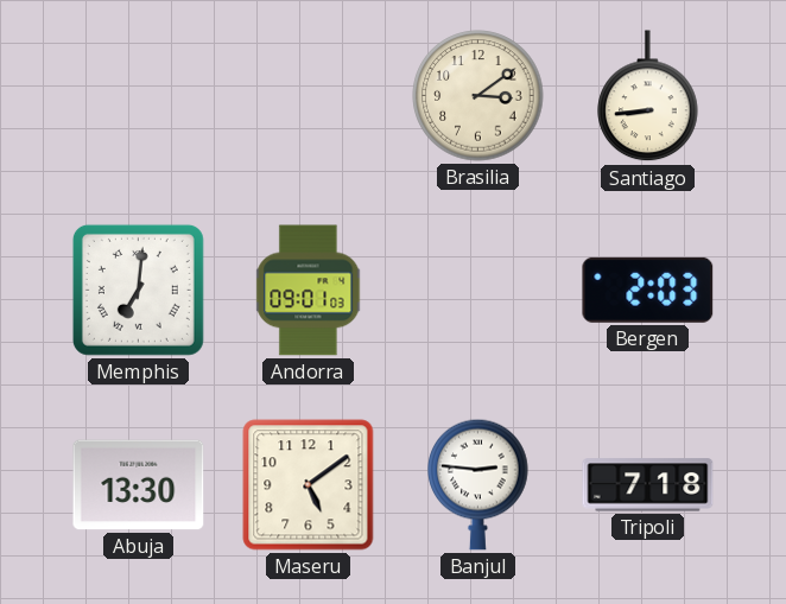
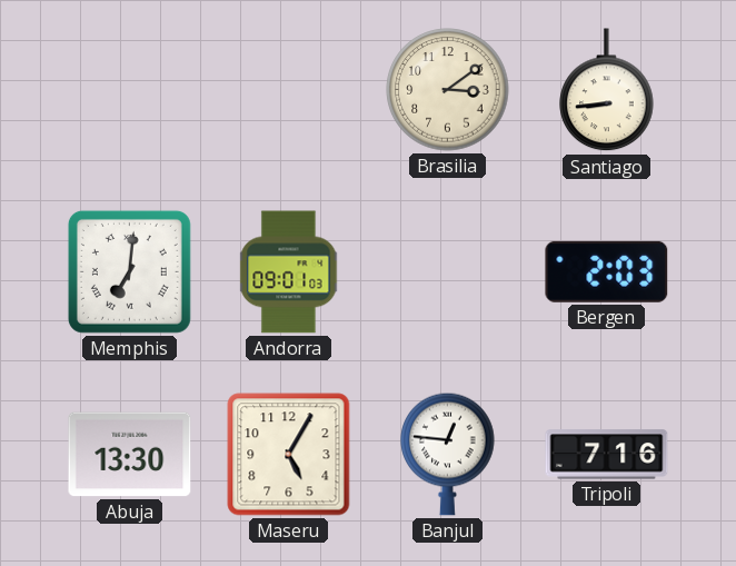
Maseru: 5:09 -> 5:05 (289, 455)
Banjul: 2:46 -> 12:46 (448, 454)
Tripoli: 7:18 -> 7:16 (607, 455)
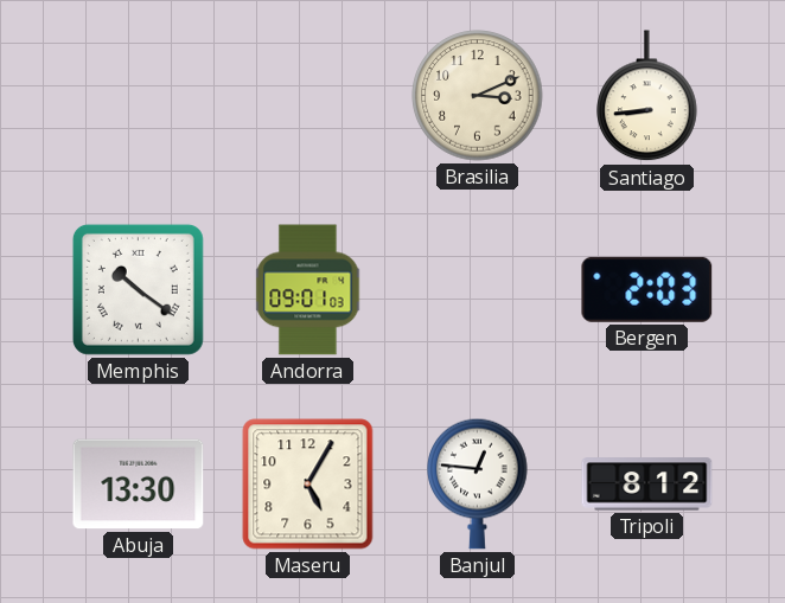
Brasilia: 3:09 -> 3:11 (478, 96)
Memphis: 7:01 -> 10:21 (138, 289)
Tripoli: 7:16 -> 8:12 (647, 485)
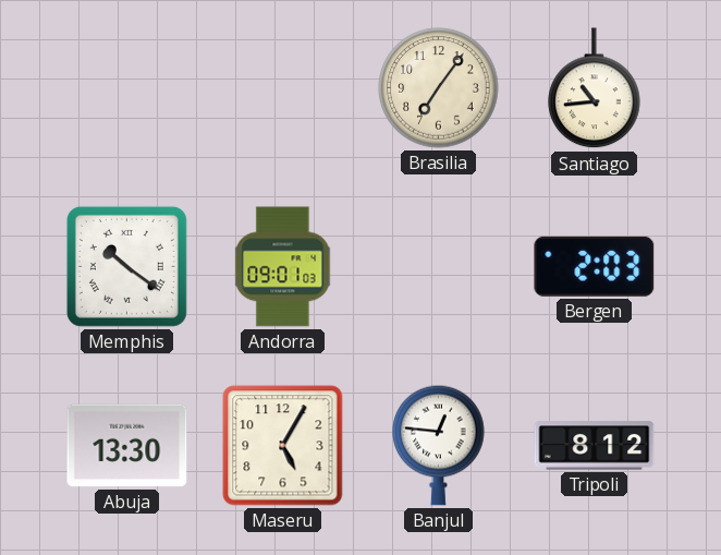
Brasilia: 3:11 -> 7:06 (439, 88)
Santiago: 8:44 -> 10:44 (595, 88)
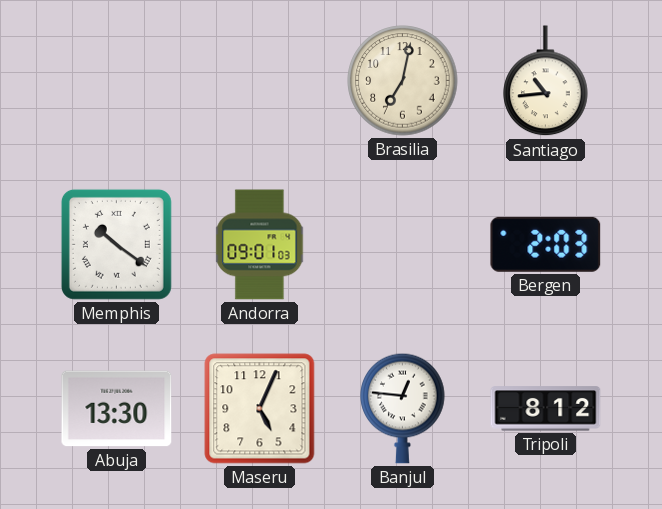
Brasilia: 7:06 -> 7:02 (403, 81)
Maseru: 5:05 -> 5:04 (260, 409)
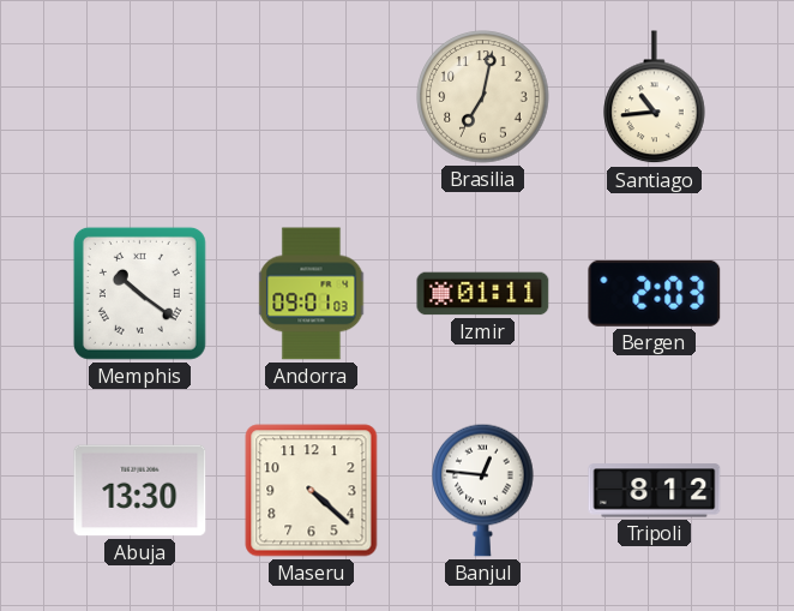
Izmir: none -> 01:11 (483, 294)
Maseru: 5:04 -> 4:22 (312, 491)
